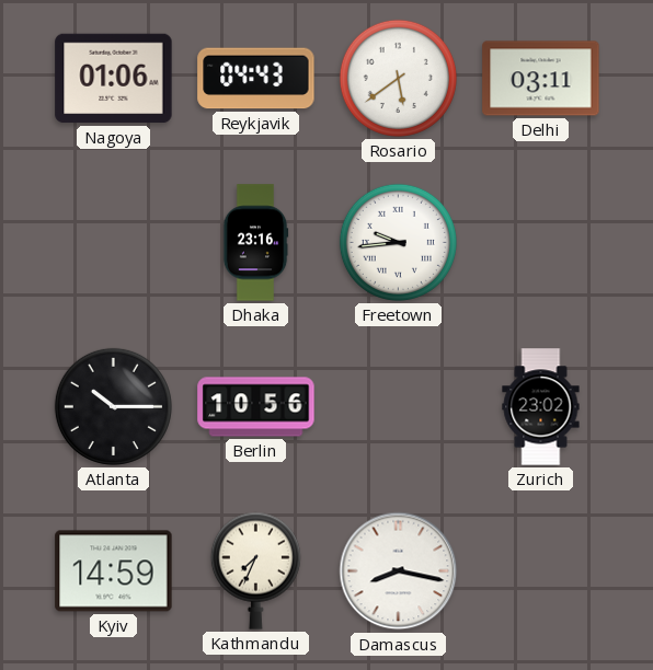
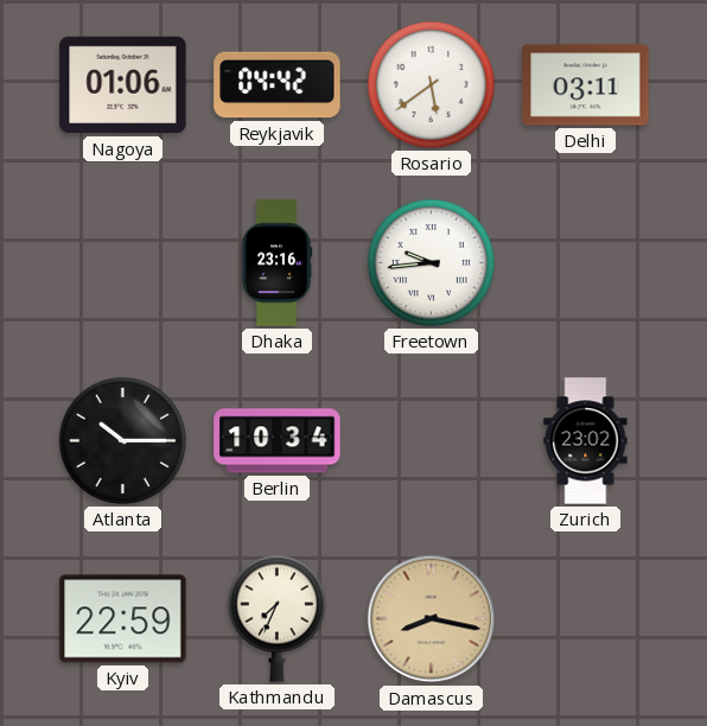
Reykjavik: 04:43 -> 04:42 (278, 85)
Berlin: 10:56 -> 10:34 (278, 441)
Kyiv: 14:59 -> 22:59 (123, 619)
Damascus dial: white -> champagne (432, 619)
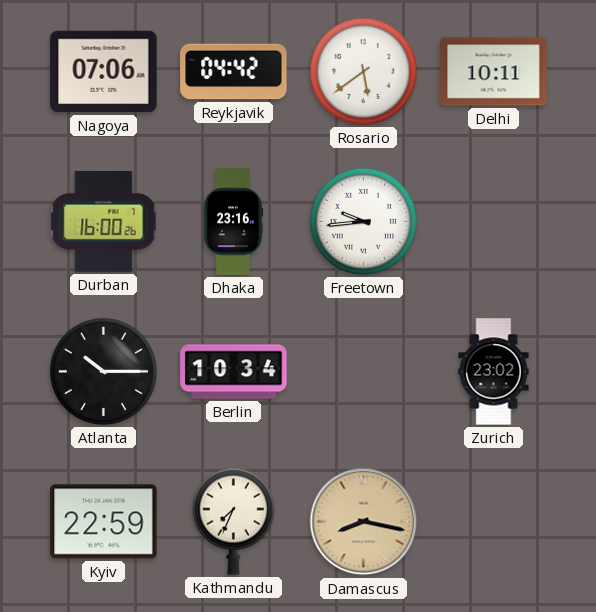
Nagoya: 01:06 -> 07:06 (104, 72)
Delhi: 03:11 -> 10:11 (494, 72)
Durban: none -> 16:00 (104, 222)
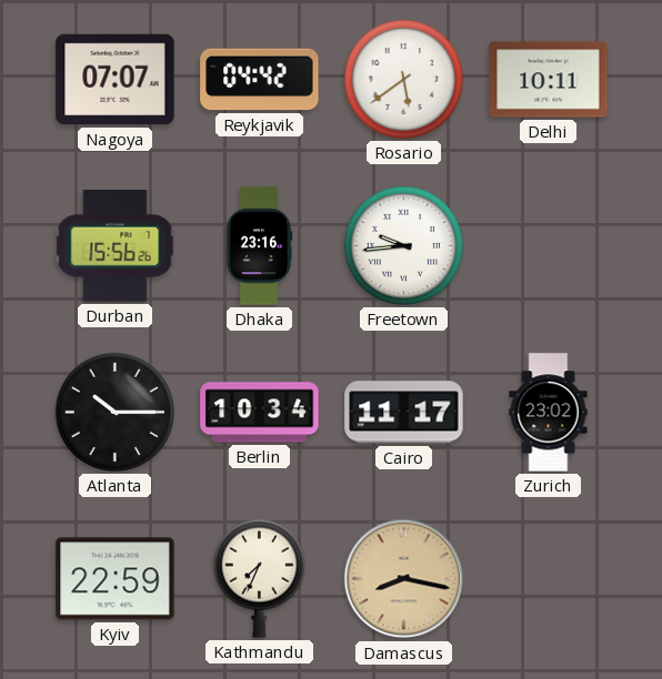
Nagoya: 07:06 -> 07:07 (116, 80)
Durban: 16:00 -> 15:56 (116, 246)
Cairo: none -> 11:17 (404, 413)
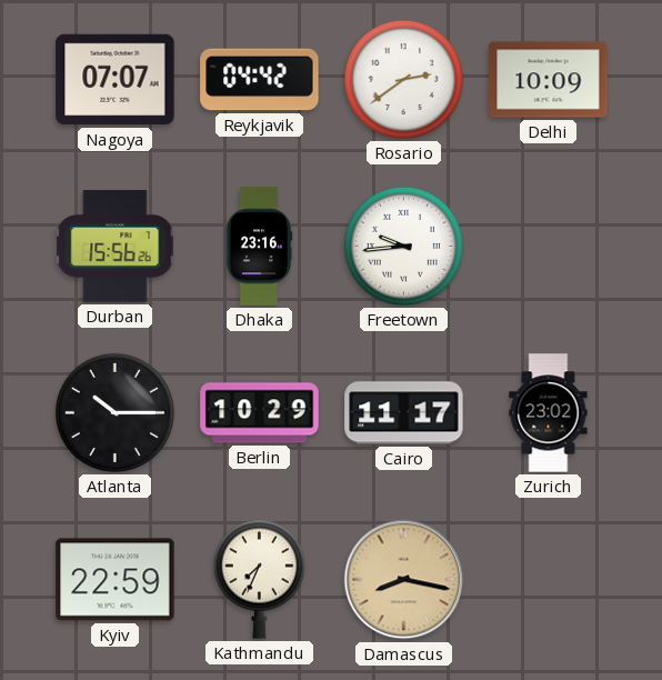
Rosario: 5:39 -> 2:39 (403, 79)
Delhi: 10:11 -> 10:09 (549, 80)
Berlin: 10:34 -> 10:29 (260, 413)
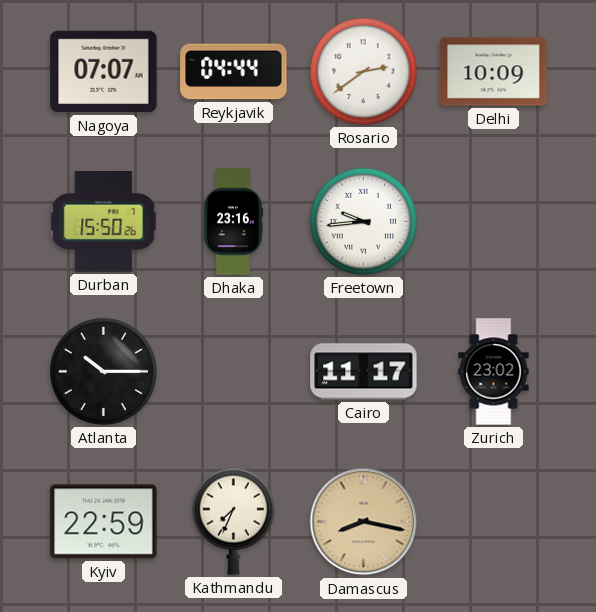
Reykjavik: 04:42 -> 04:44 (234, 72)
Durban: 15:56 -> 15:50 (104, 222)
Berlin: 10:29 -> none (260, 413)
